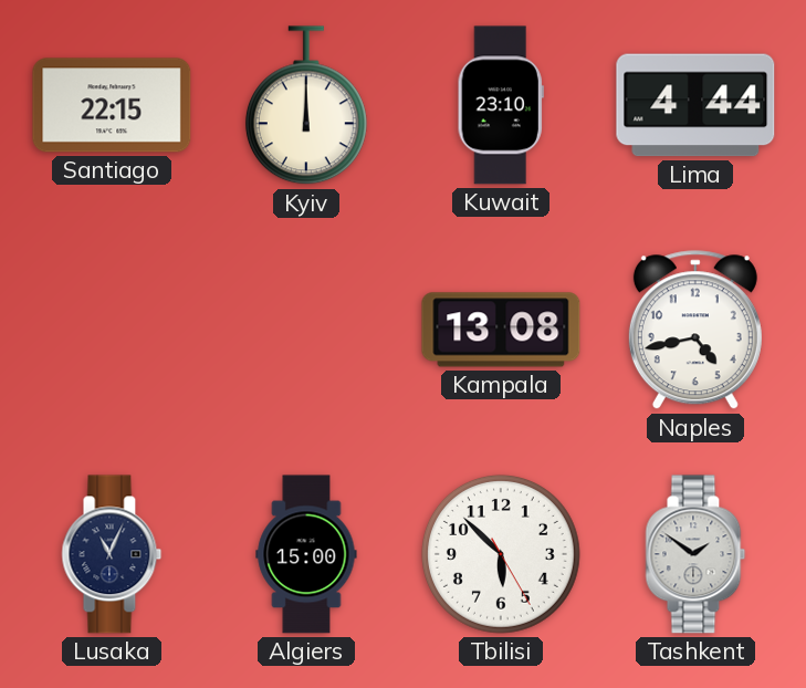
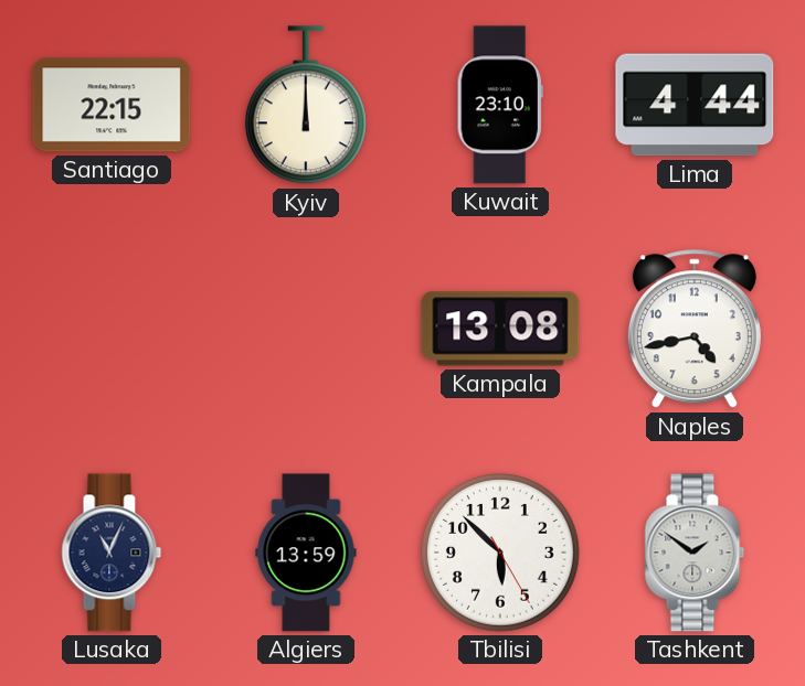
Algiers: 15:00 -> 13:59 (306, 553)
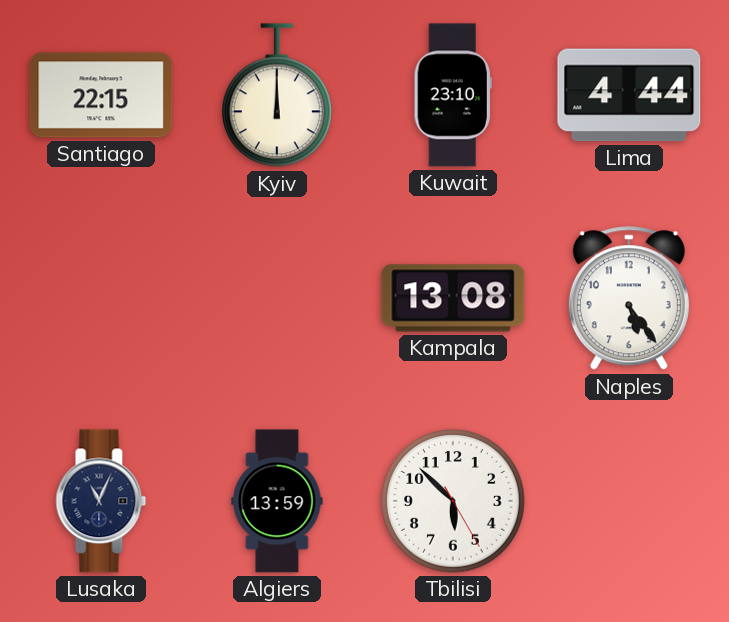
Naples: 4:43 -> 5:24 (629, 299)
Tashkent: 1:51 -> none (695, 553)
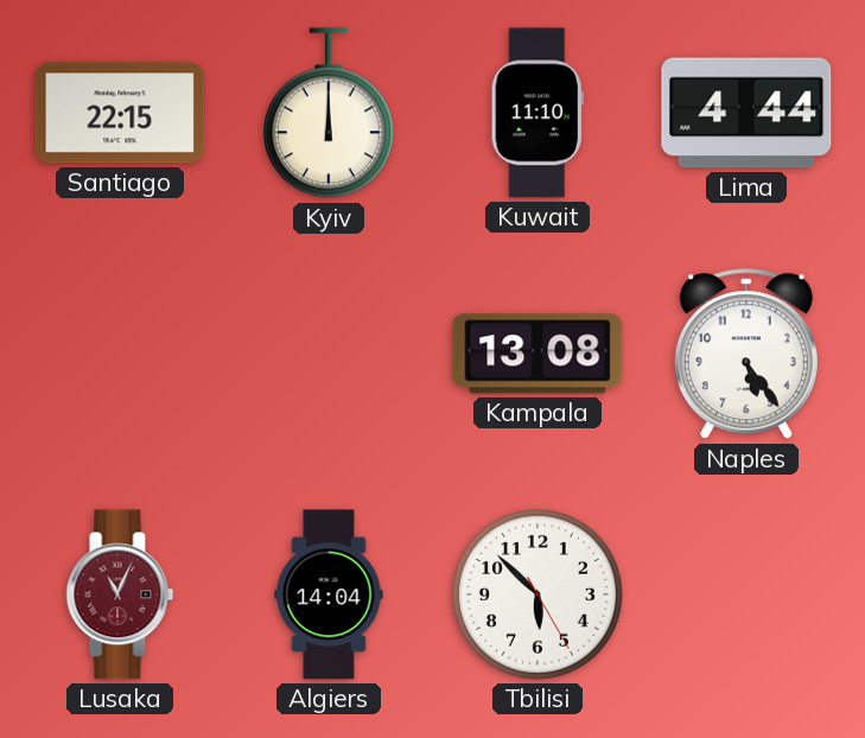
Kuwait: 23:10 -> 11:10 (538, 113)
Lusaka dial: navy -> burgundy (120, 594)
Algiers: 13:59 -> 14:04 (329, 594)
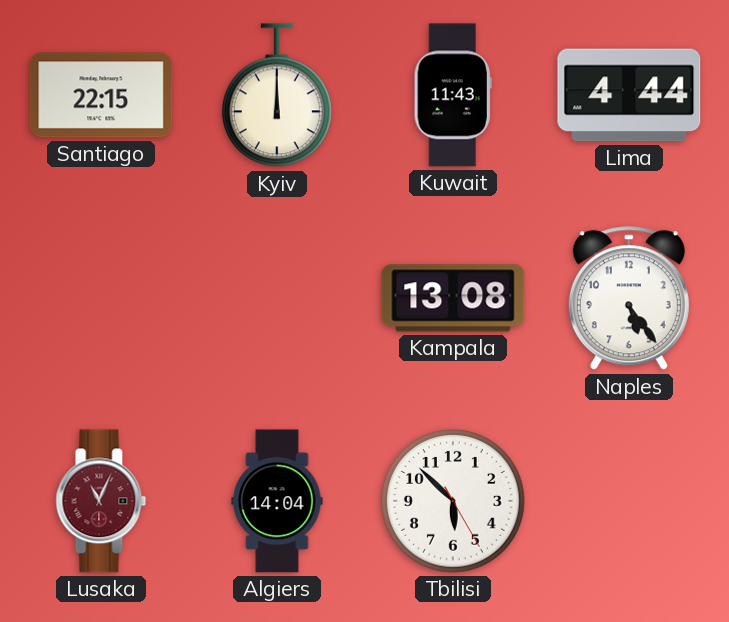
Kuwait: 11:10 -> 11:43 (453, 95)
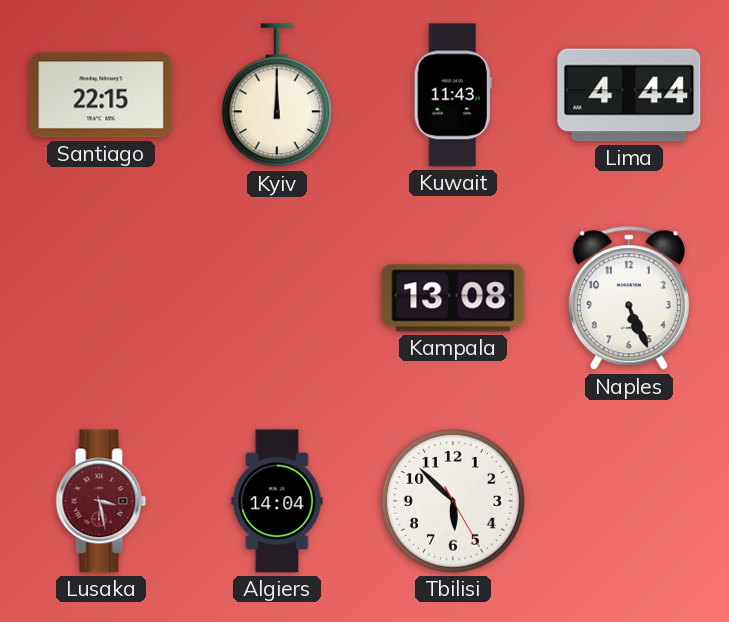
Naples: 5:24 -> 5:26 (629, 299)
Lusaka: 11:04 -> 3:28 (101, 501)
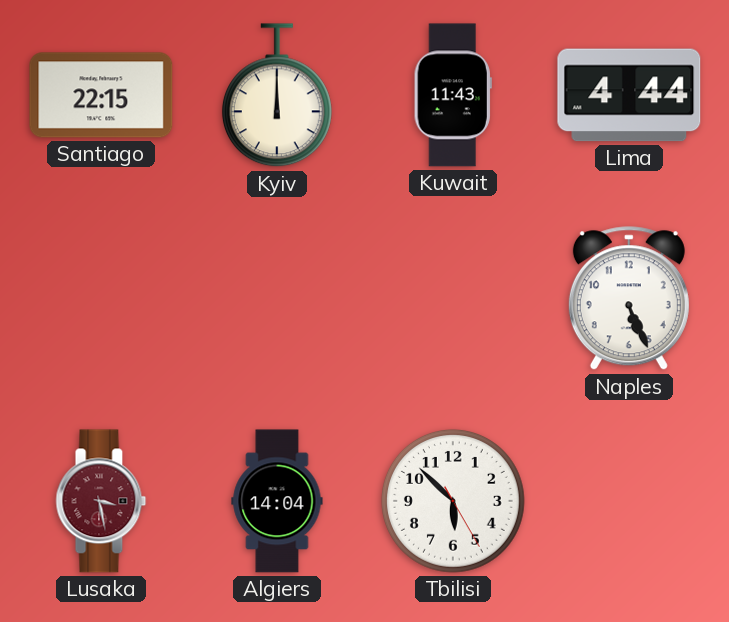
Kampala: 13:08 -> none (453, 298)
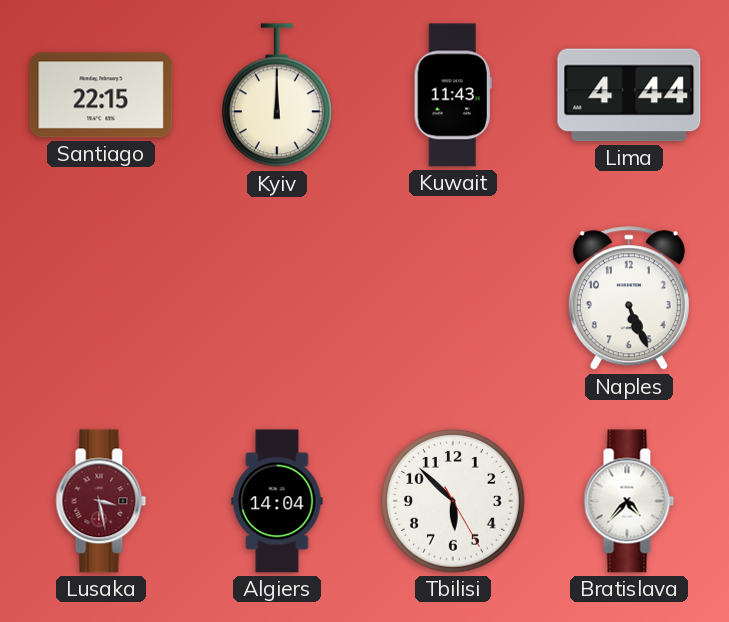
Bratislava: none -> 4:37 (629, 501)
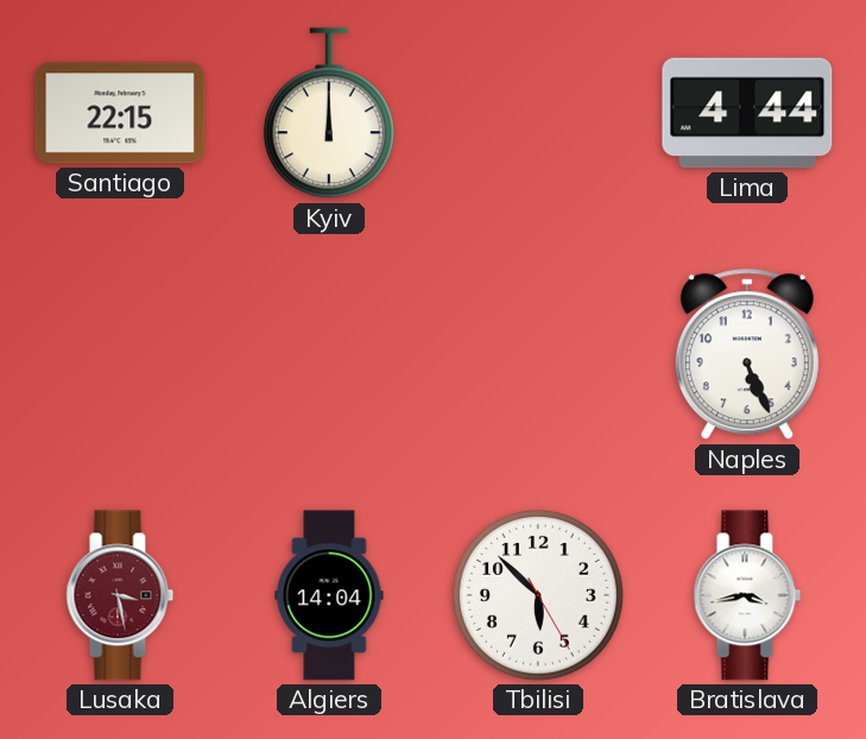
Kuwait: 11:43 -> none (453, 95)
Bratislava: 4:37 -> 3:43 (747, 595)
